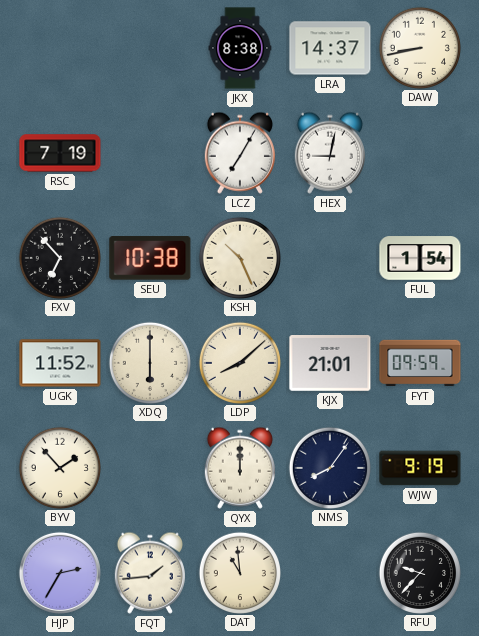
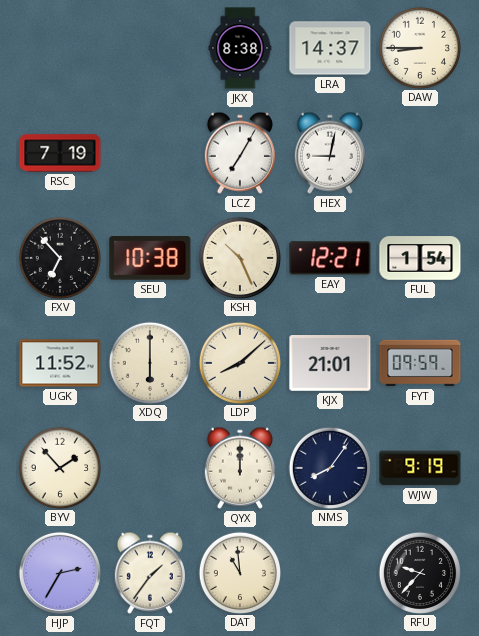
DAW: 8:43 -> 8:45 (419, 47)
EAY: none -> 12:21 (330, 258)
FQT: 1:44 -> 1:36 (150, 573)
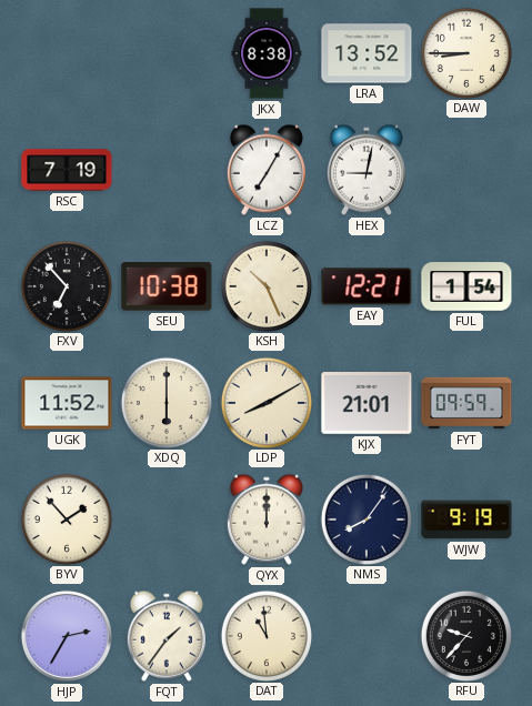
LRA: 14:37 -> 13:52 (367, 53)
LDP: 8:08 -> 8:10 (265, 402)
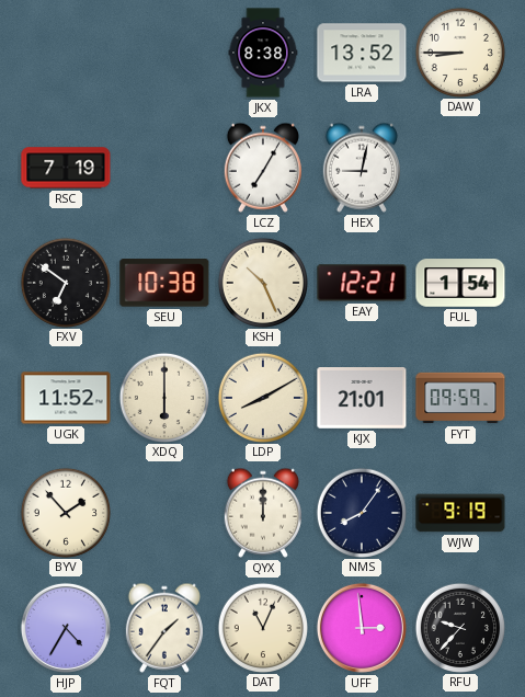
FXV: 6:53 -> 6:51 (65, 282)
HJP: 2:35 -> 4:35 (66, 628)
DAT: 10:59 -> 11:04 (262, 627)
UFF: none -> 2:59 (362, 628)
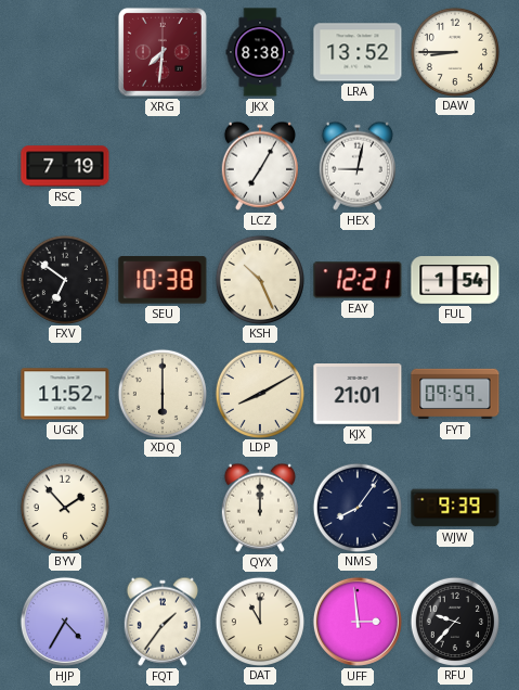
XRG: none -> 7:31 (163, 52)
WJW: 9:19 -> 9:39 (455, 508)
DAT: 11:04 -> 11:00 (259, 621)
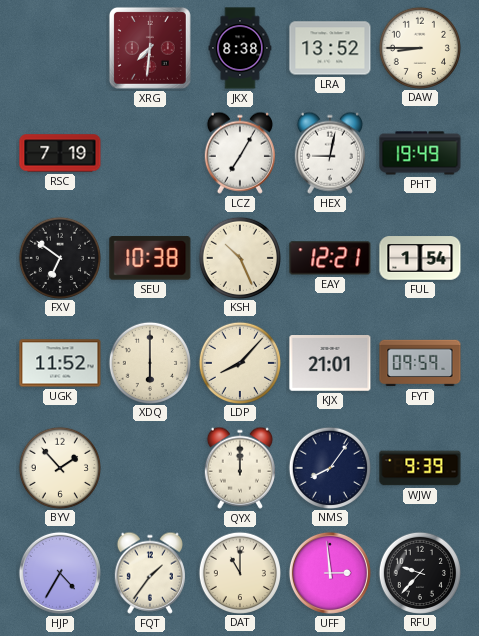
PHT: none -> 19:49 (420, 153)
LDP: 8:10 -> 8:07 (239, 362)
